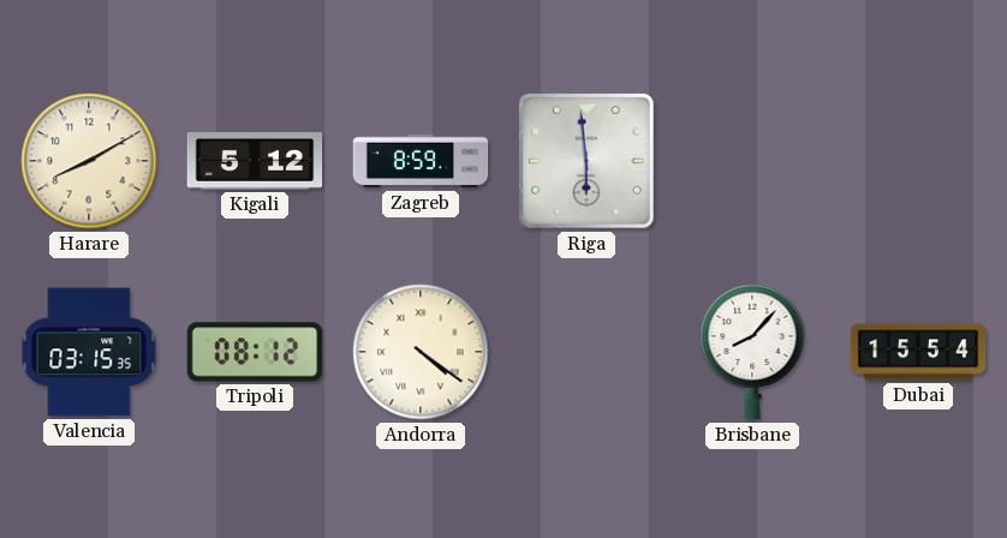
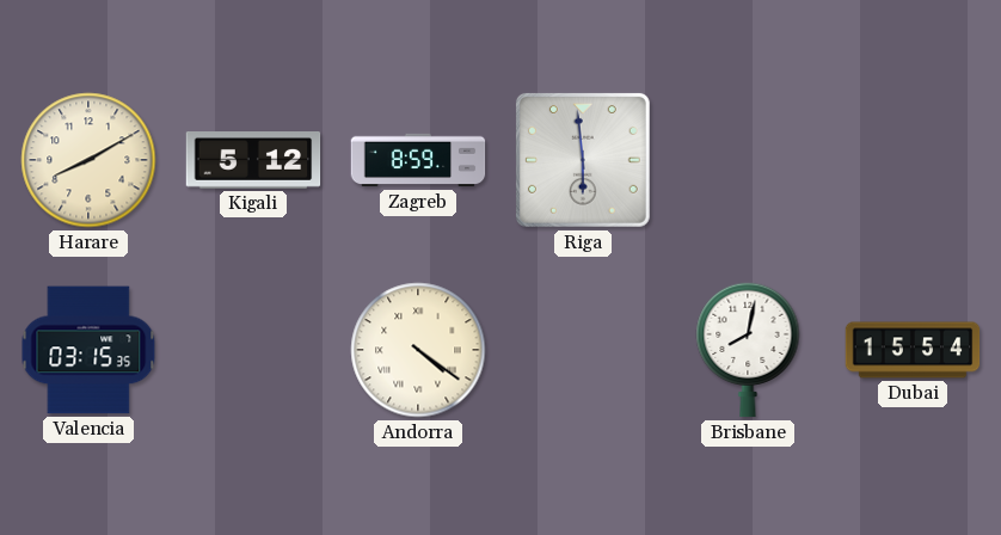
Tripoli: 08:12 -> none (255, 352)
Brisbane: 8:07 -> 8:02 (748, 350)
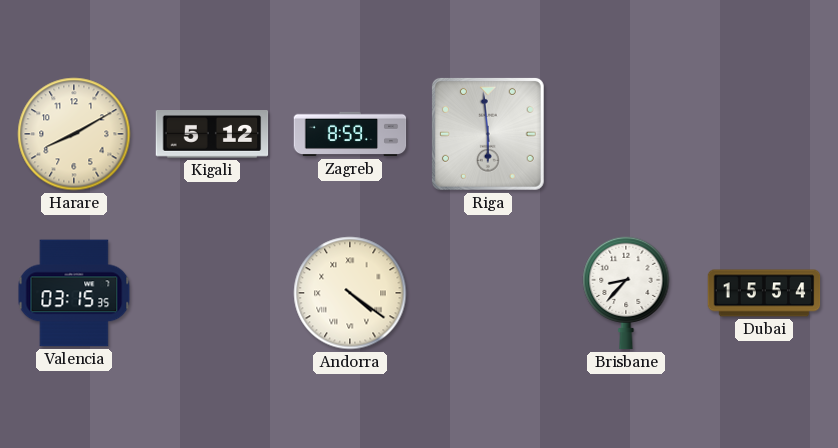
Brisbane: 8:02 -> 8:37 (626, 293)
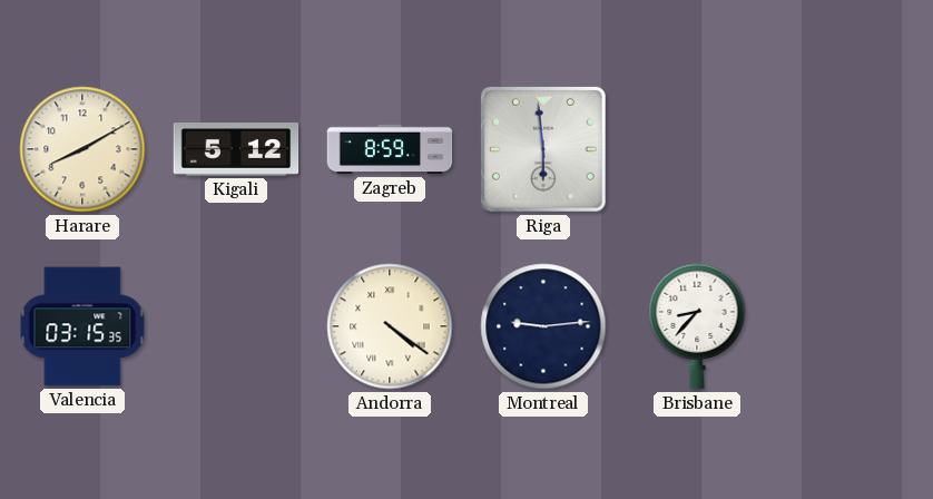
Montreal: none -> 9:14 (543, 326)
Dubai: 15:54 -> none (764, 293)
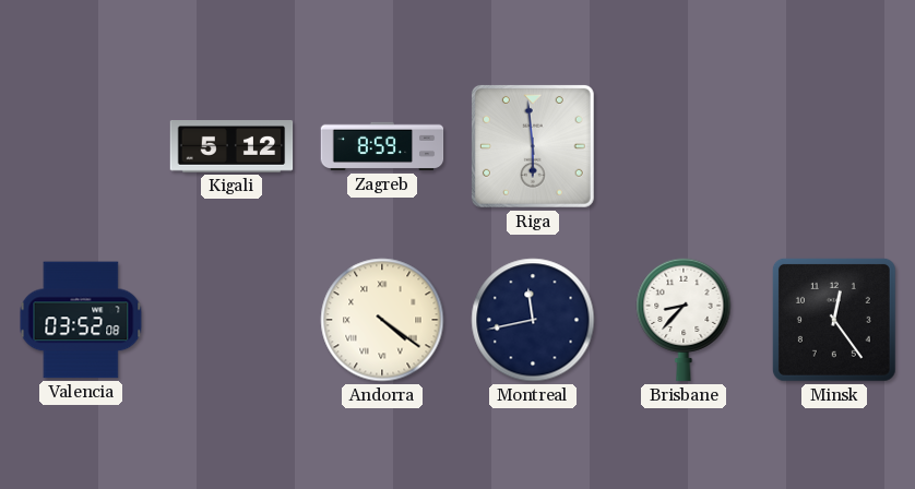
Harare: 8:10 -> none (82, 149)
Valencia: 03:15 -> 03:52 (81, 320)
Montreal: 9:14 -> 11:43 (533, 320)
Minsk: none -> 12:24 (834, 320)
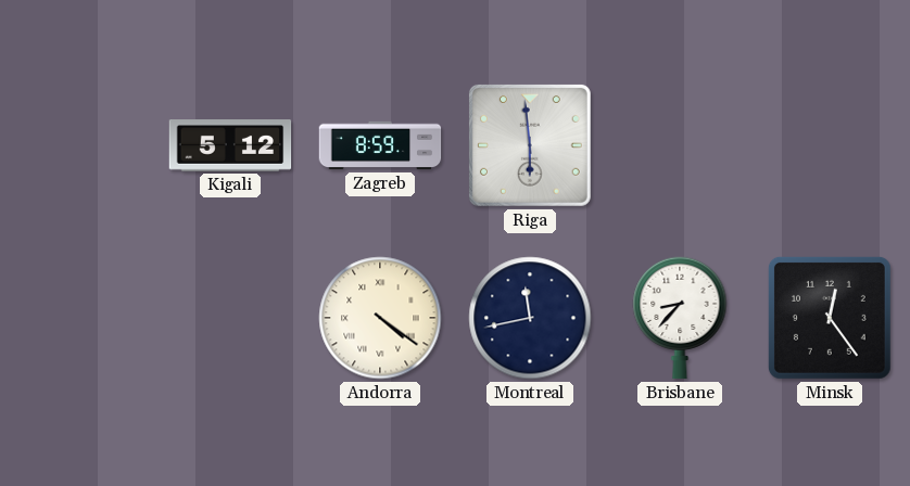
Valencia: 03:52 -> none (81, 320)
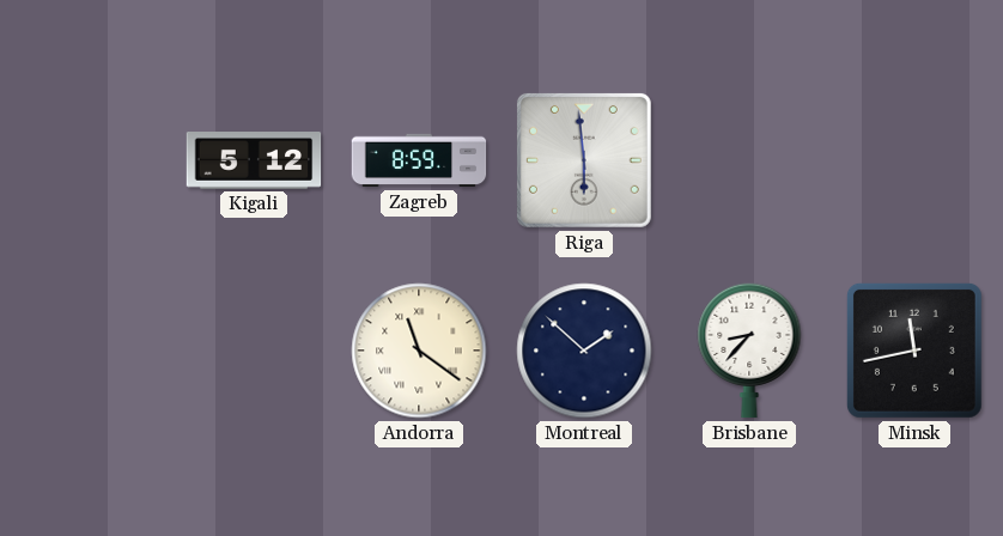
Andorra: 4:21 -> 11:21 (419, 351)
Montreal: 11:43 -> 1:52 (584, 351)
Minsk: 12:24 -> 11:43 (914, 351)
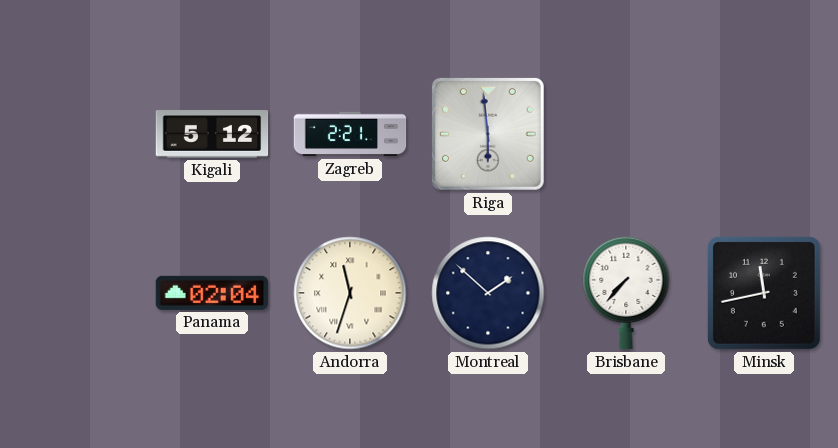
Zagreb: 8:59 -> 2:21 (350, 134)
Panama: none -> 02:04 (212, 293)
Andorra: 11:21 -> 11:33 (350, 293)
Brisbane: 8:37 -> 7:37 (626, 293)
